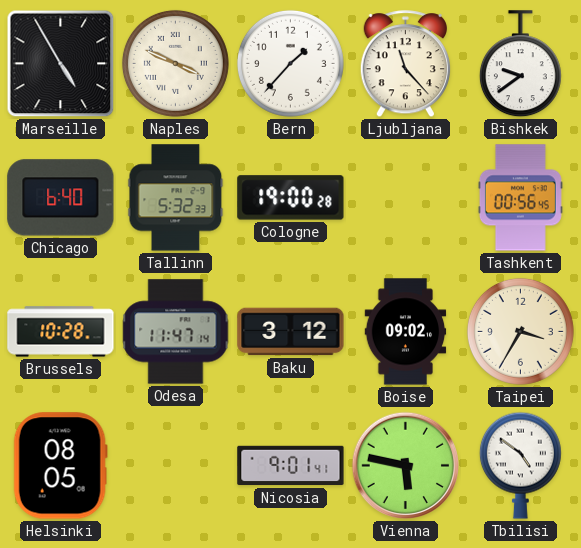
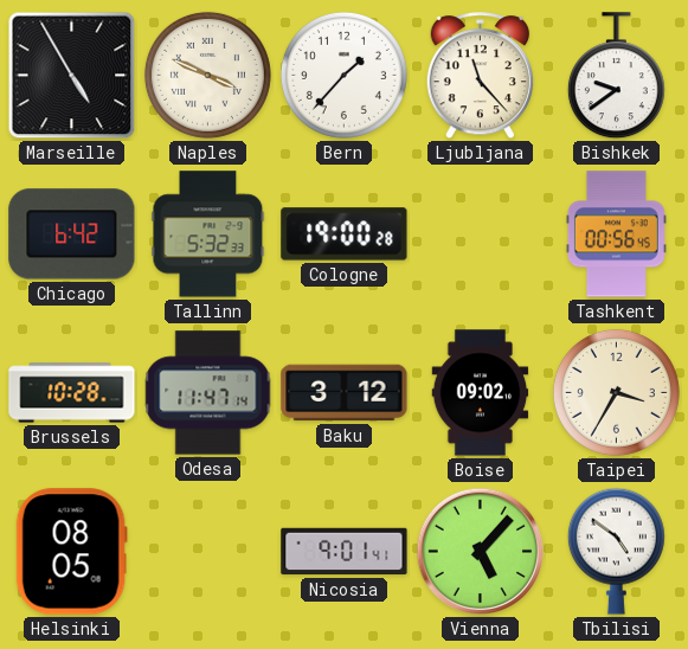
Chicago: 6:40 -> 6:42 (72, 234)
Vienna: 5:47 -> 5:07 (481, 552)
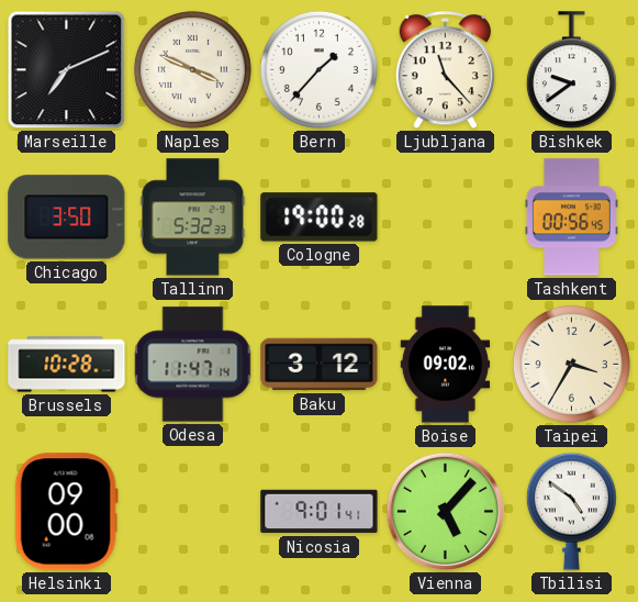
Marseille: 4:55 -> 7:11 (67, 70)
Chicago: 6:42 -> 3:50 (67, 218)
Helsinki: 08:05 -> 09:00 (66, 512)
